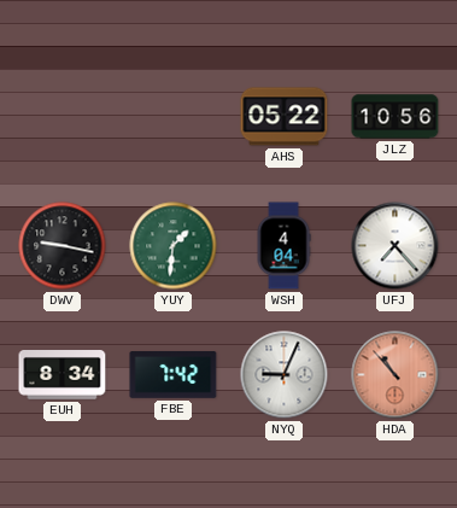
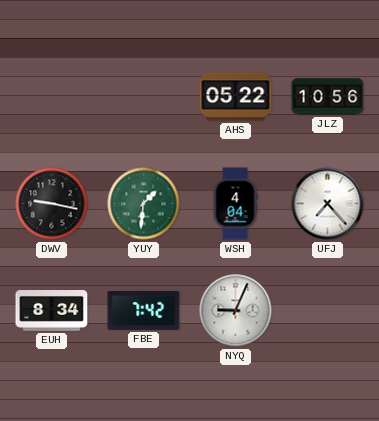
HDA: 10:53 -> none (396, 375)
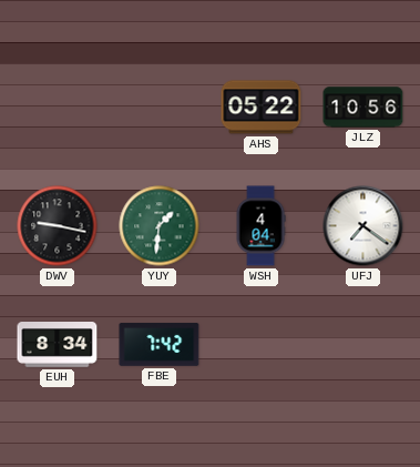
UFJ: 7:23 -> 7:21 (363, 226)
NYQ: 9:04 -> none (236, 311)
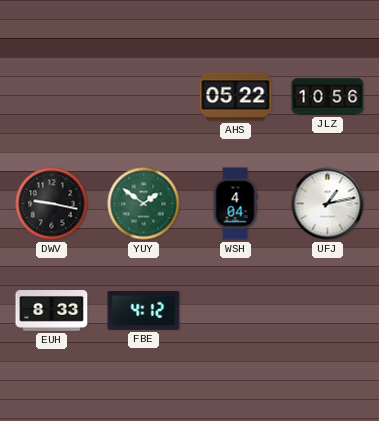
YUY: 1:31 -> 1:51 (144, 204)
UFJ: 7:21 -> 1:13 (328, 204)
EUH: 8:34 -> 8:33 (52, 311)
FBE: 7:42 -> 4:12 (144, 311)
